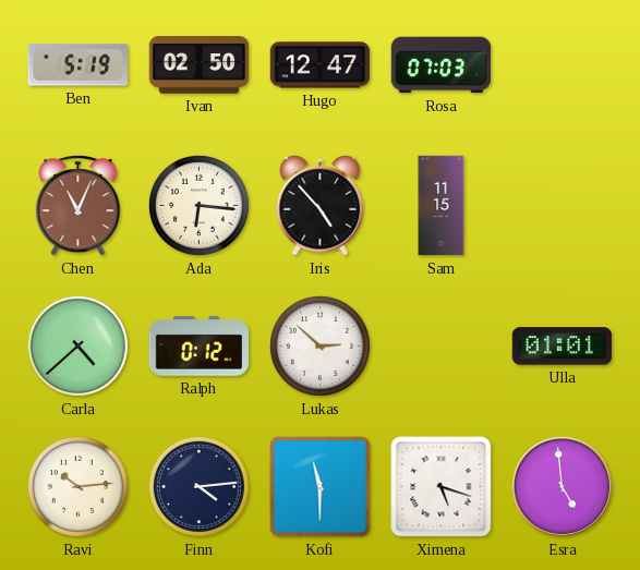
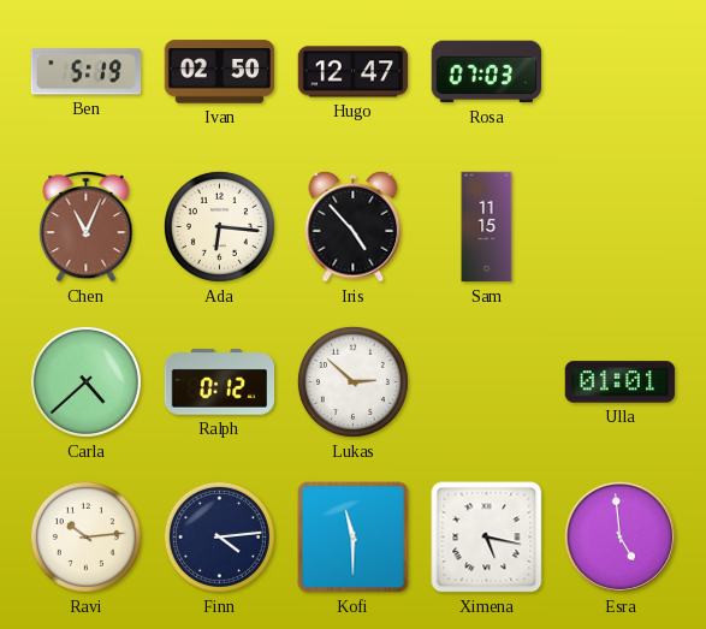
Ximena: 5:18 -> 5:17 (487, 538)
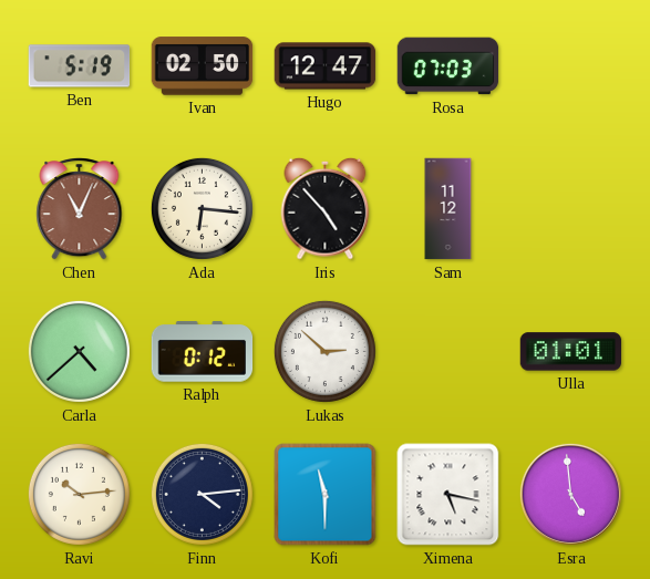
Sam: 11:15 -> 11:12 (448, 209)
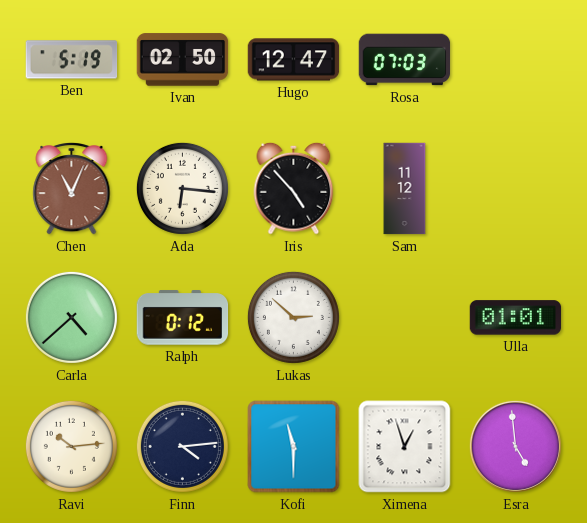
Ximena: 5:17 -> 12:57 (405, 447)
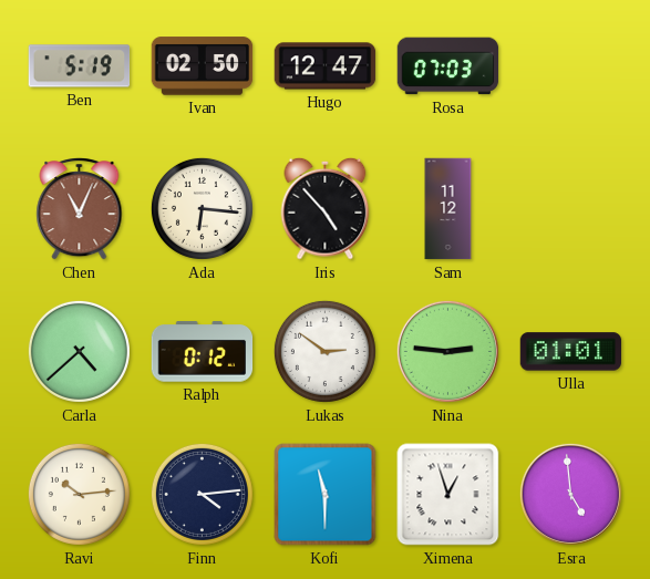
Lukas: 2:52 -> 2:51 (324, 351)
Nina: none -> 2:46 (447, 351)
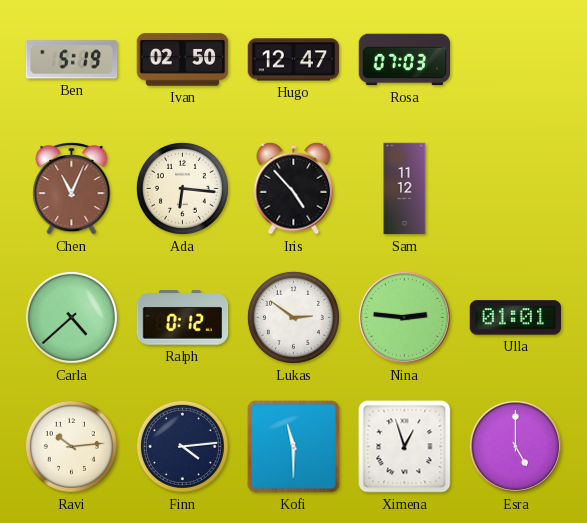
Esra: 4:59 -> 5:00 (515, 446)
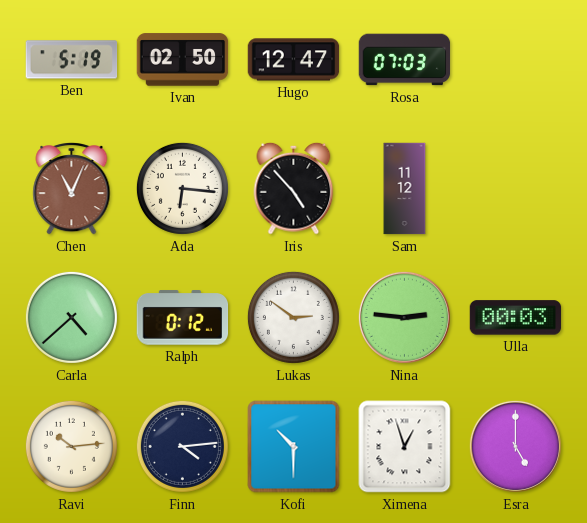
Ulla: 01:01 -> 00:03 (516, 318)
Kofi: 11:30 -> 10:30 (294, 447)
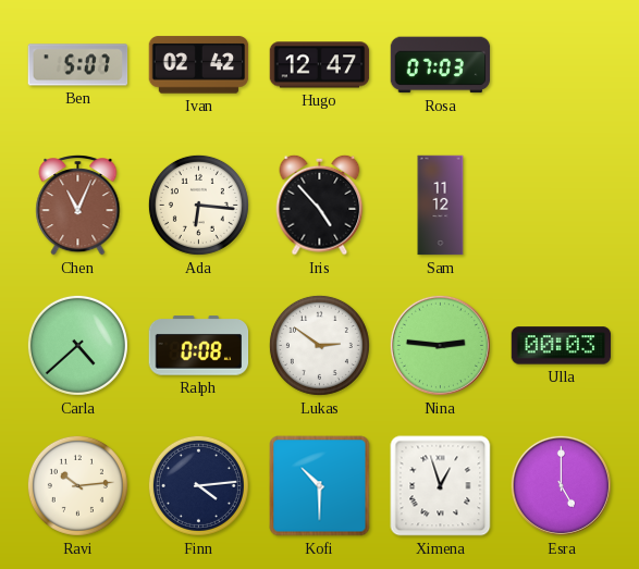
Ben: 5:19 -> 5:07 (78, 65)
Ivan: 02:50 -> 02:42 (199, 65)
Ralph: 0:12 -> 0:08 (199, 346)
